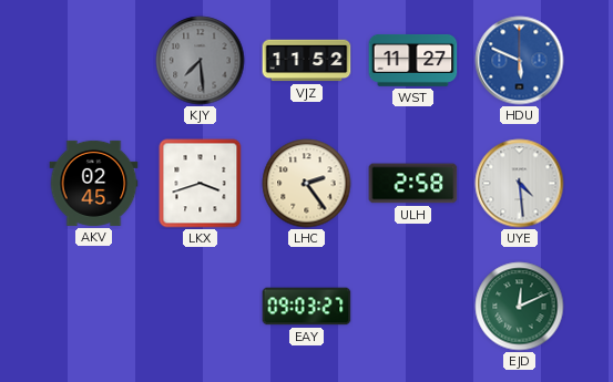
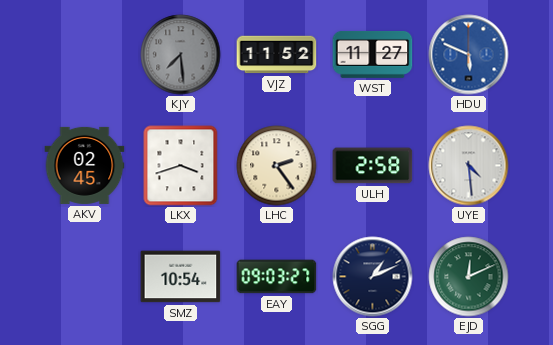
SMZ: none -> 10:54 (181, 277)
SGG: none -> 1:11 (373, 277)
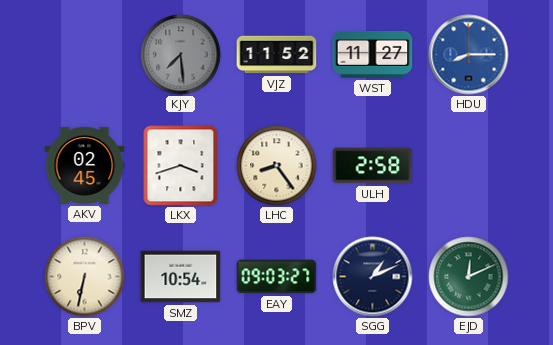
HDU: 5:49 -> 8:15 (469, 55)
LHC: 2:24 -> 8:24 (277, 166)
UYE: 4:29 -> none (469, 166)
BPV: none -> 6:32 (85, 277)
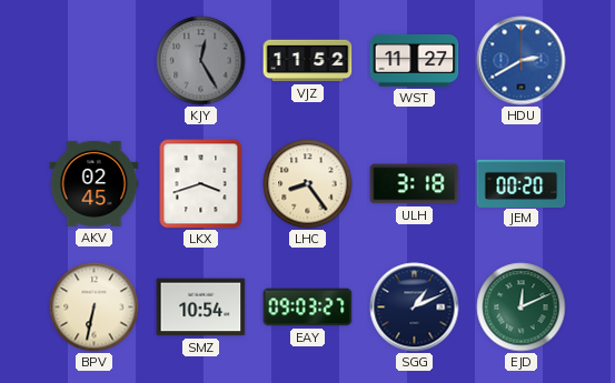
KJY: 7:29 -> 12:25 (201, 61)
HDU: 8:15 -> 2:40 (522, 61)
ULH: 2:58 -> 3:18 (415, 184)
JEM: none -> 00:20 (522, 183)
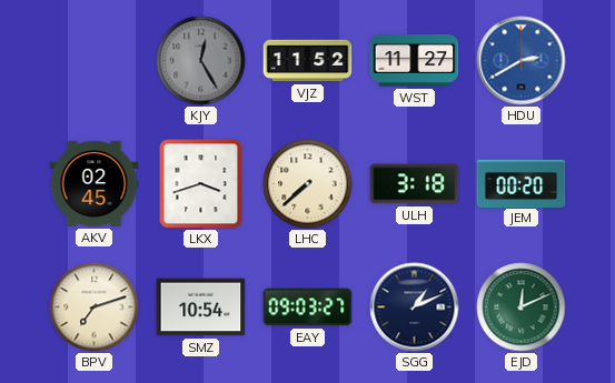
LHC: 8:24 -> 7:38 (308, 184)
BPV: 6:32 -> 7:12 (95, 308)
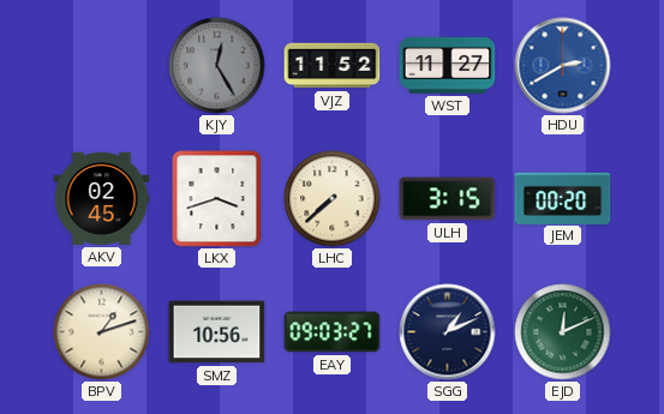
ULH: 3:18 -> 3:15 (448, 199)
BPV: 7:12 -> 1:12 (102, 332)
SMZ: 10:54 -> 10:56 (217, 332)
